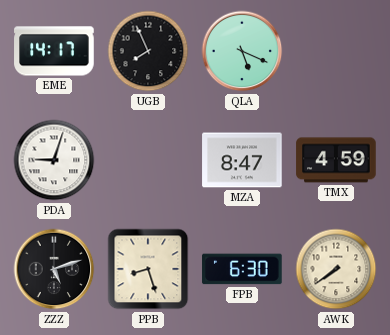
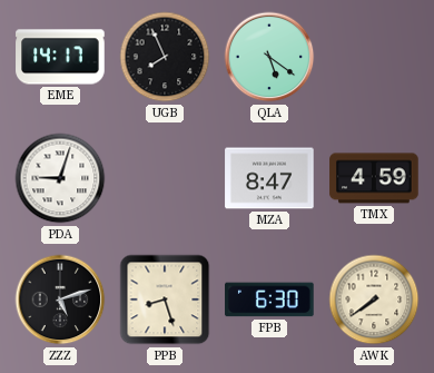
QLA: 5:19 -> 5:21 (269, 57)
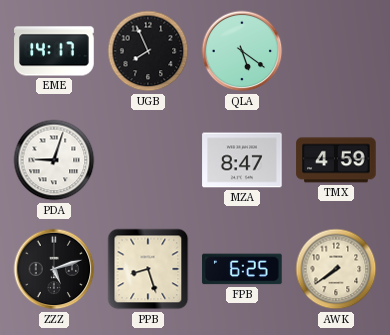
FPB: 6:30 -> 6:25 (242, 269)
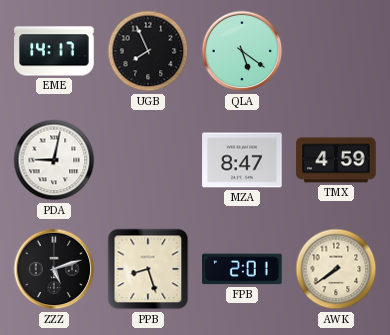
PDA: 9:03 -> 9:02 (54, 160)
FPB: 6:25 -> 2:01 (242, 269)
